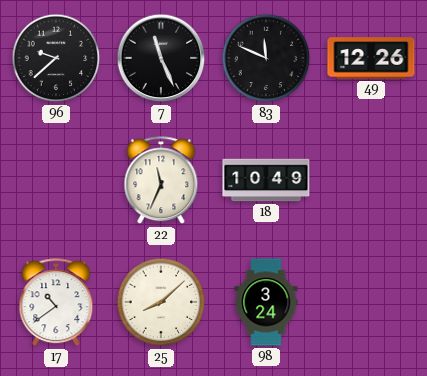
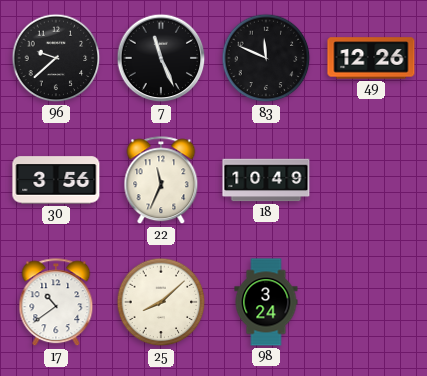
30: none -> 3:56 (56, 180)
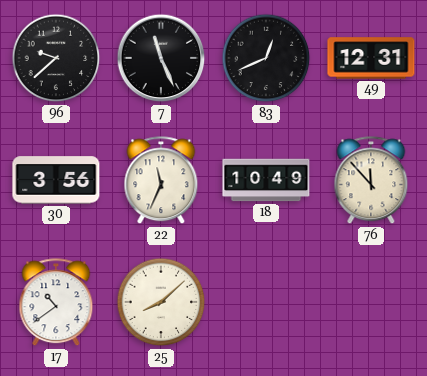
83: 11:49 -> 12:41 (266, 58)
49: 12:26 -> 12:31 (371, 58)
76: none -> 11:53 (371, 181)
98: 3:24 -> none (266, 302)
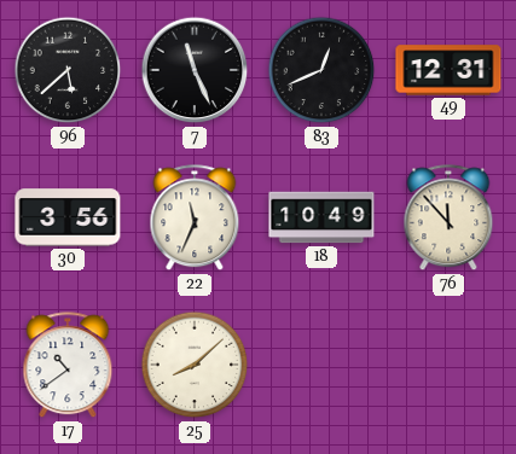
96: 9:38 -> 5:38 (68, 70)
